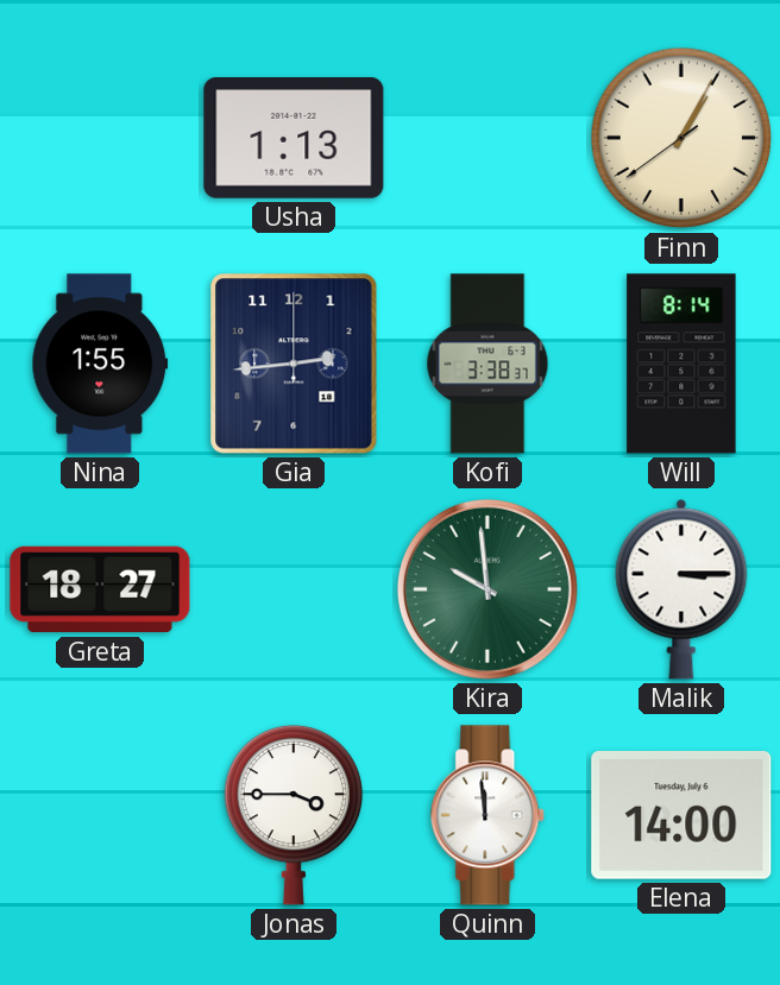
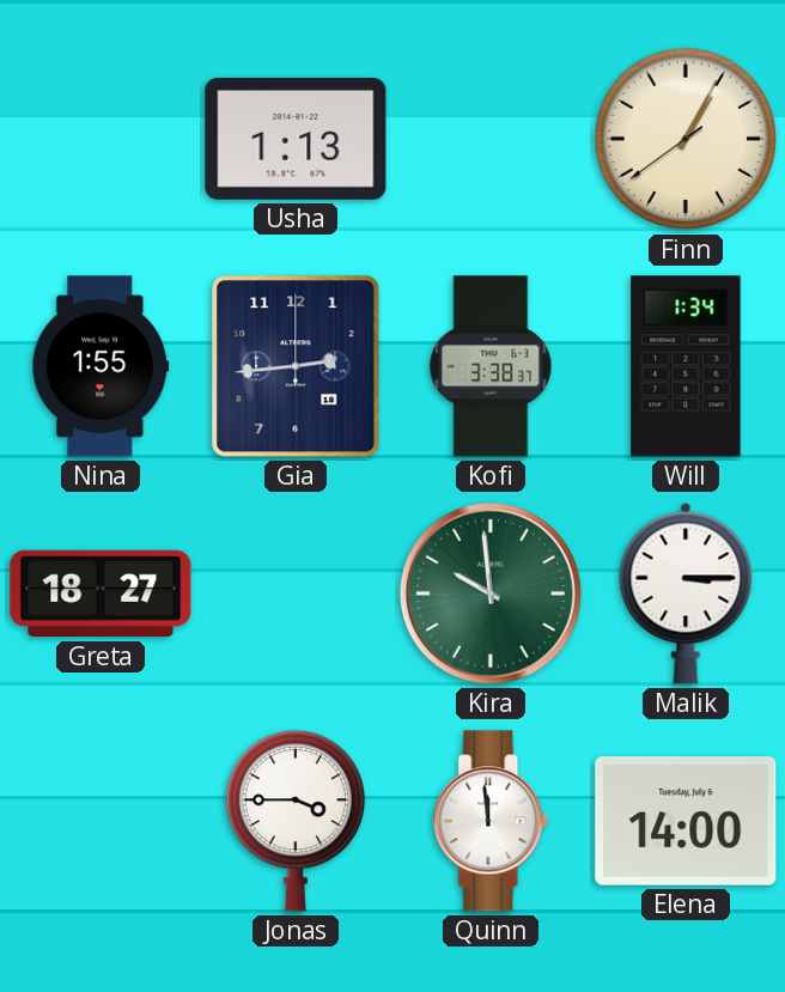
Will: 8:14 -> 1:34 (686, 366)
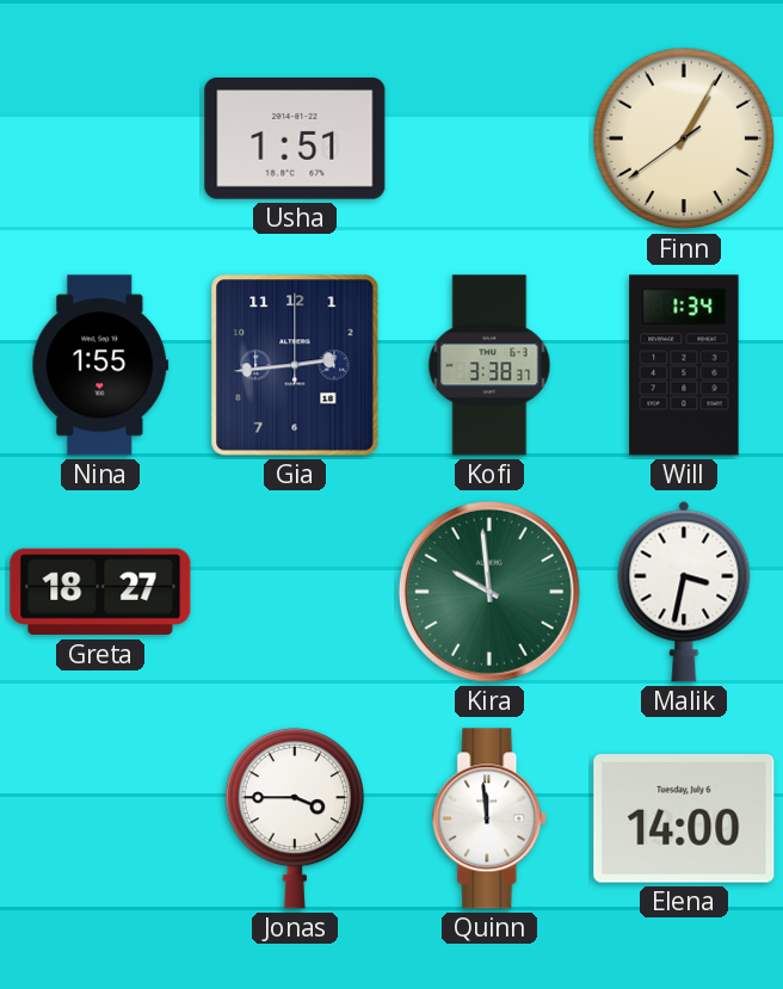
Usha: 1:13 -> 1:51 (295, 140)
Malik: 3:15 -> 3:32 (684, 592)
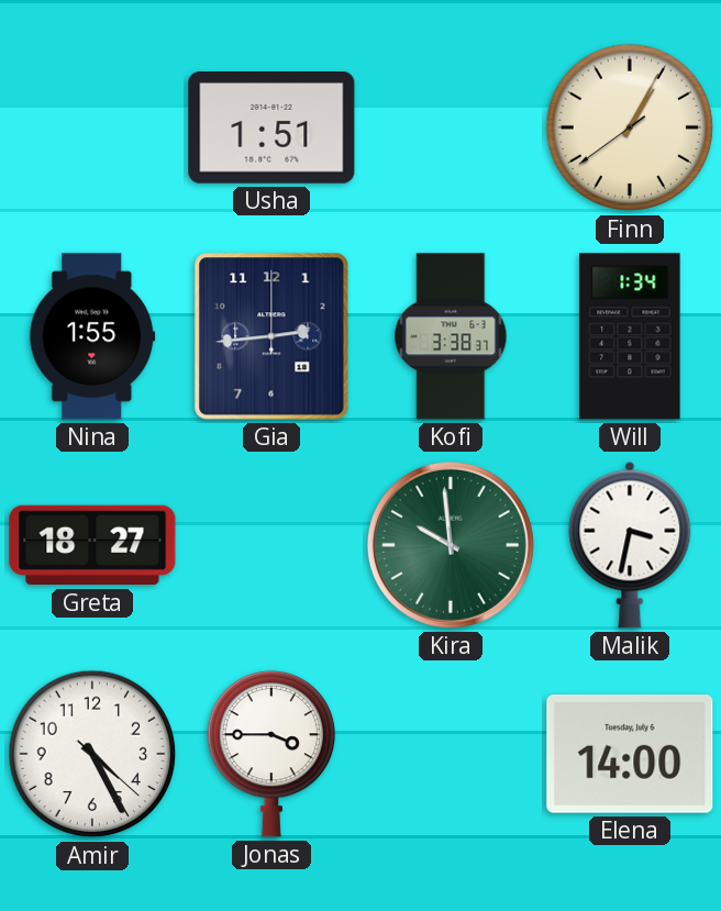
Amir: none -> 4:25 (92, 754)
Quinn: 11:59 -> none (491, 818)
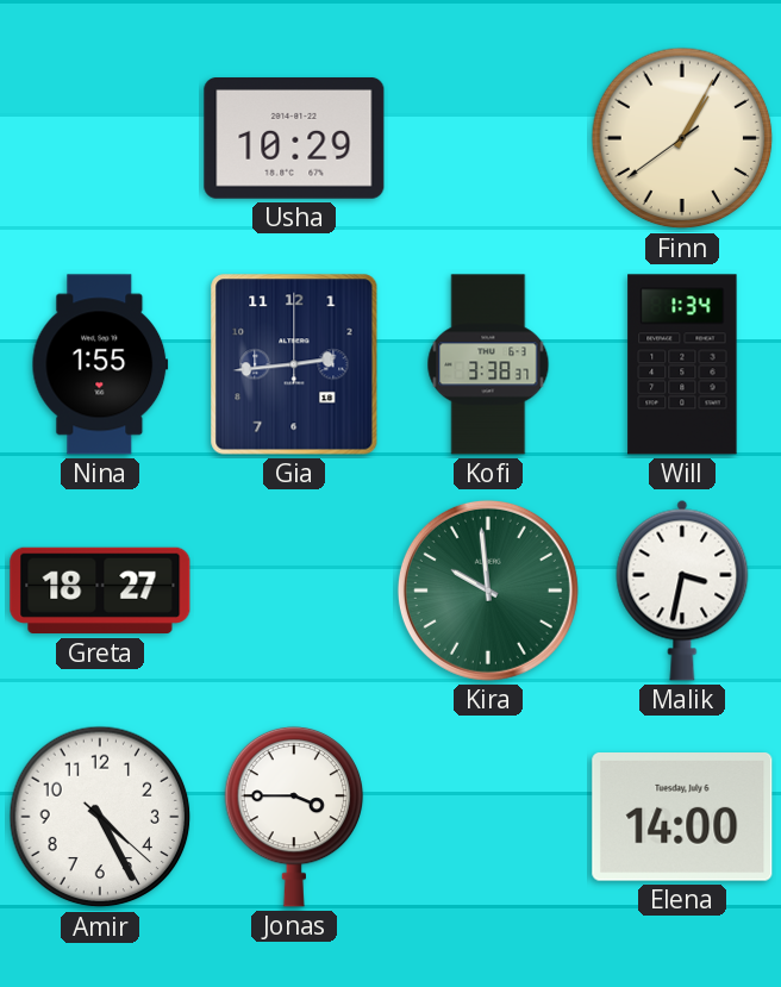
Usha: 1:51 -> 10:29 (294, 139)
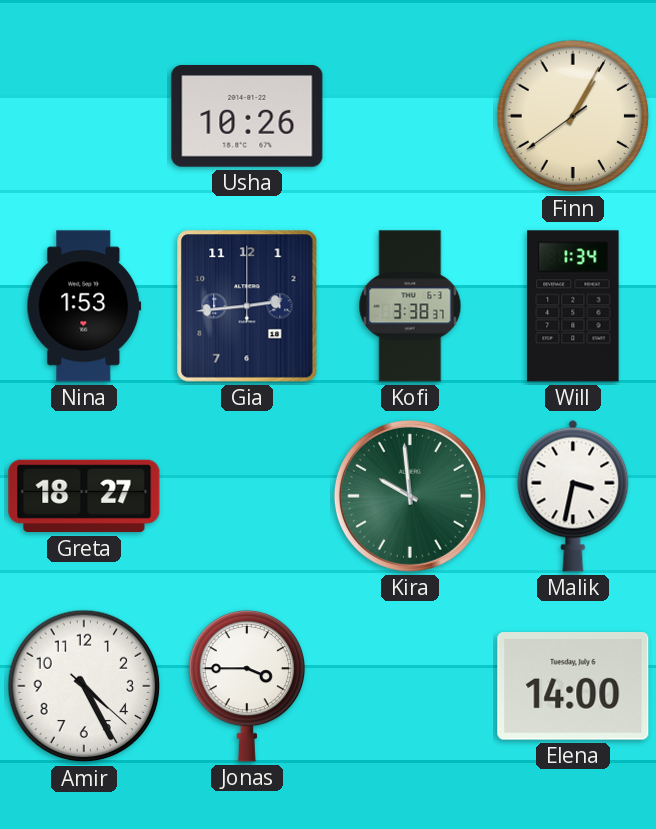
Usha: 10:29 -> 10:26 (247, 117)
Nina: 1:55 -> 1:53 (84, 306)
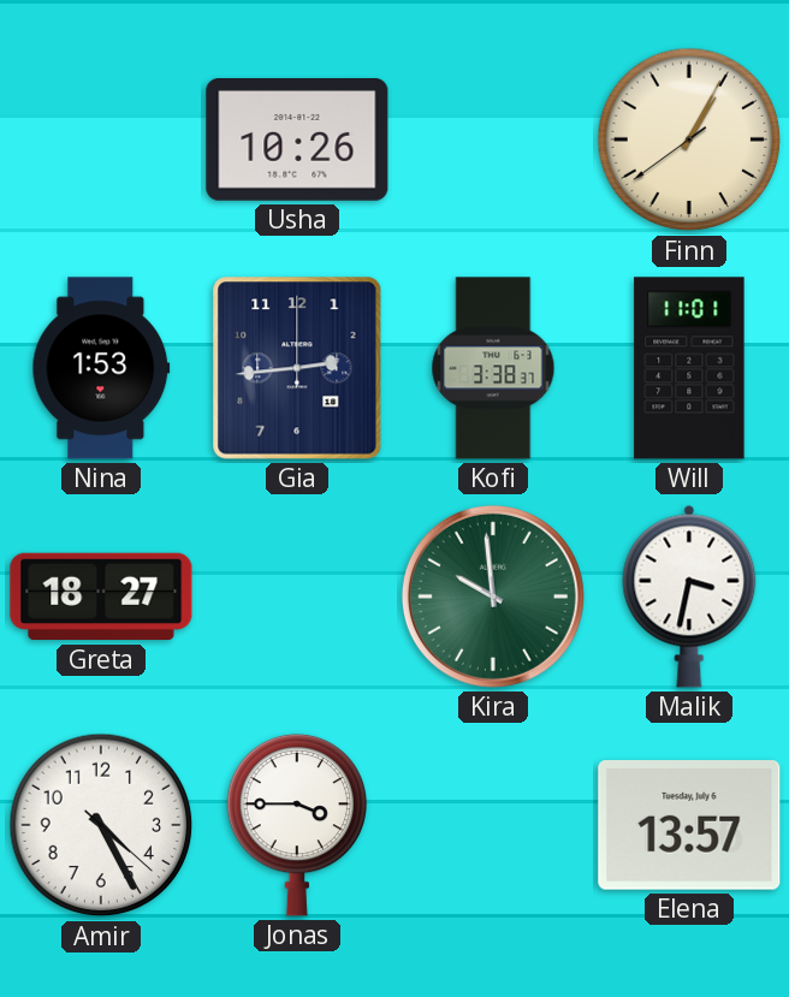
Will: 1:34 -> 11:01 (689, 368)
Elena: 14:00 -> 13:57 (689, 826)
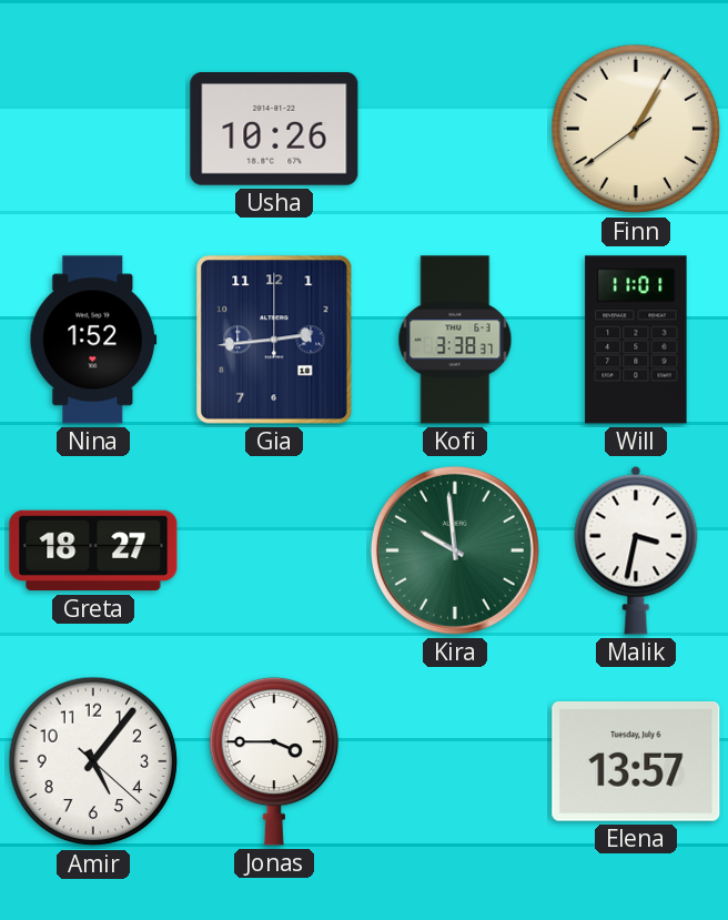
Nina: 1:53 -> 1:52 (93, 340)
Amir: 4:25 -> 5:06 (93, 761)
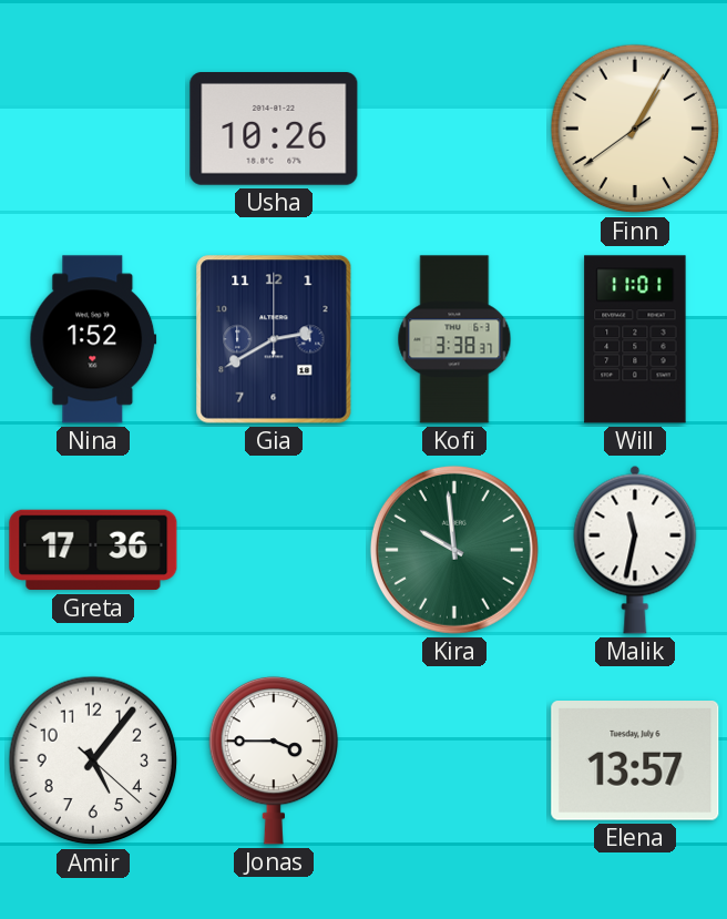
Gia: 2:44 -> 2:40 (274, 339)
Greta: 18:27 -> 17:36 (93, 550)
Malik: 3:32 -> 11:32 (635, 550)
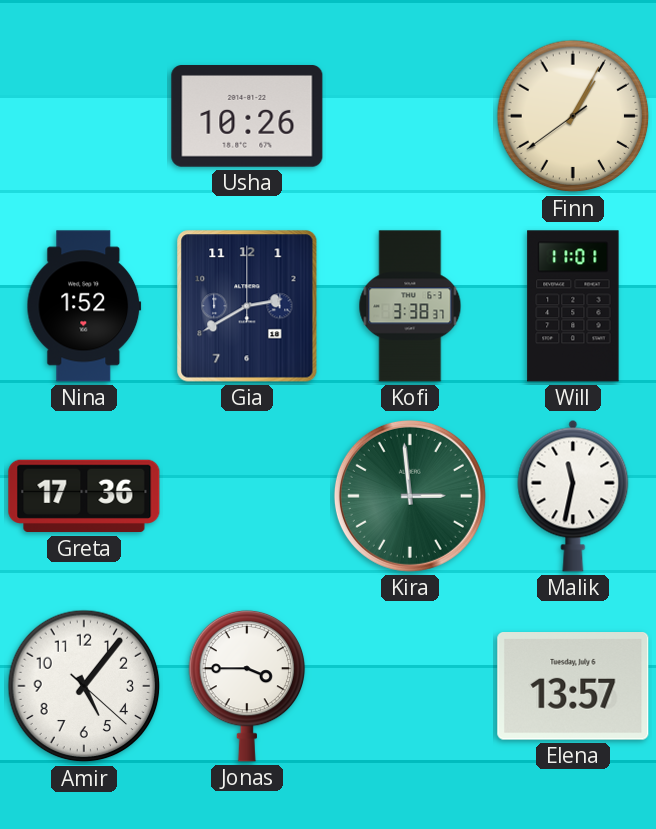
Kira: 9:59 -> 2:59 (410, 496)
